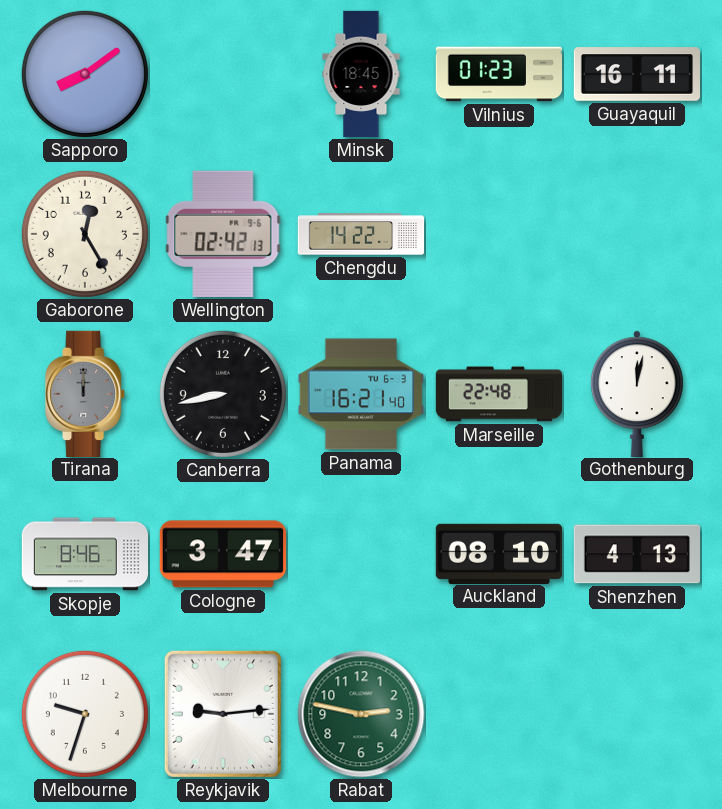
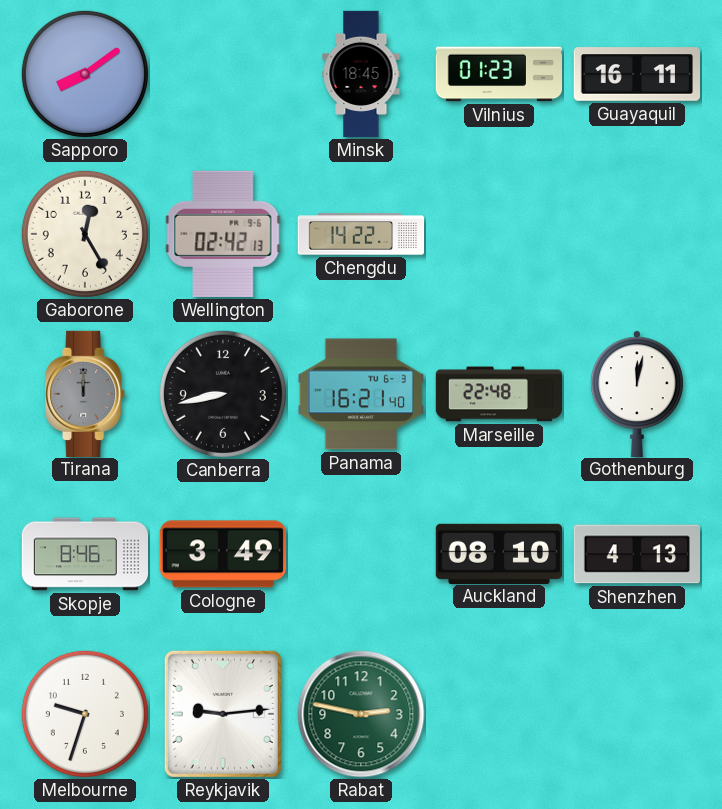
Cologne: 3:47 -> 3:49 (223, 554)
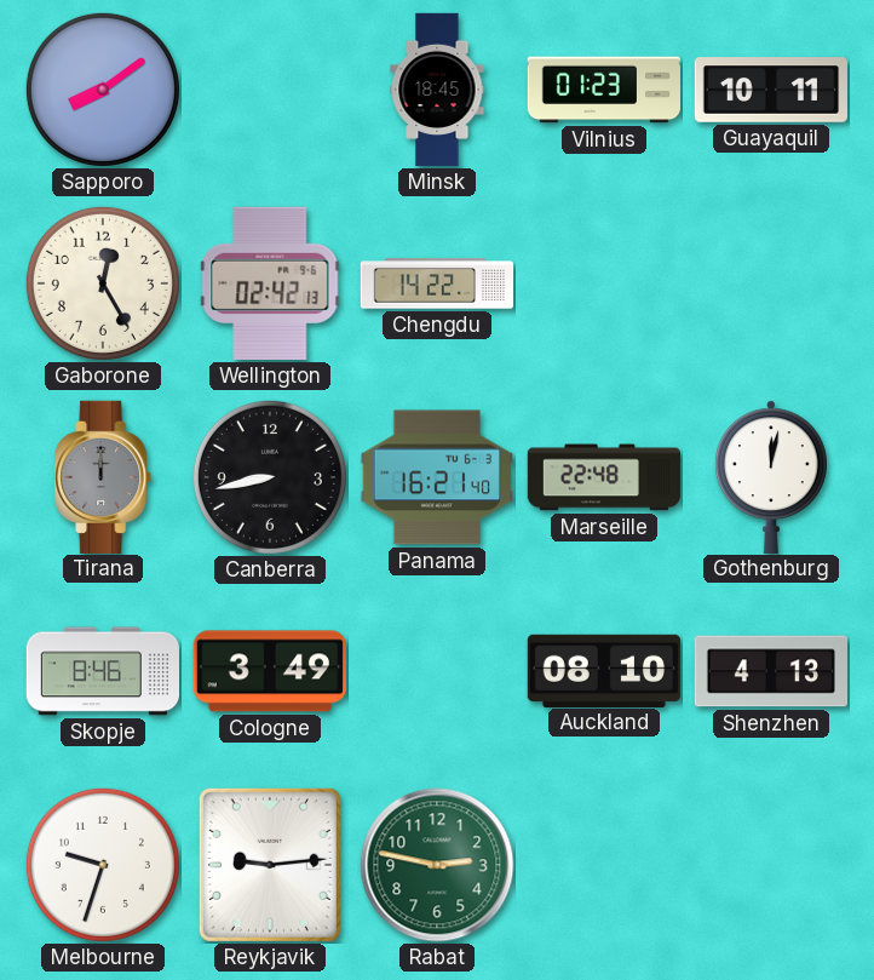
Guayaquil: 16:11 -> 10:11 (770, 90)
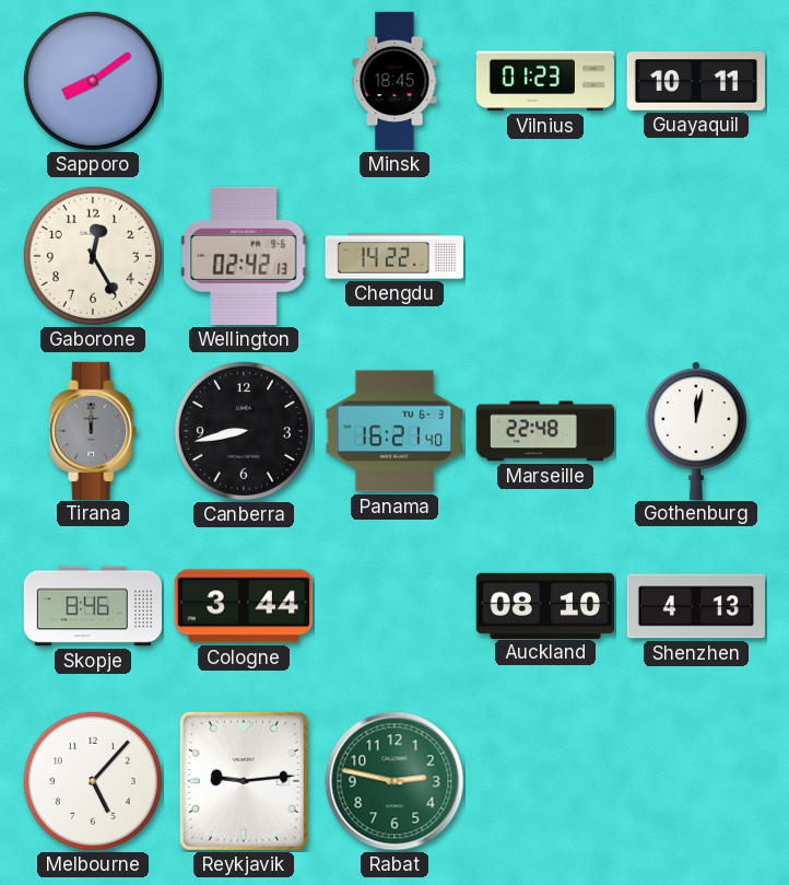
Cologne: 3:49 -> 3:44 (244, 606)
Melbourne: 9:33 -> 5:07 (93, 781)
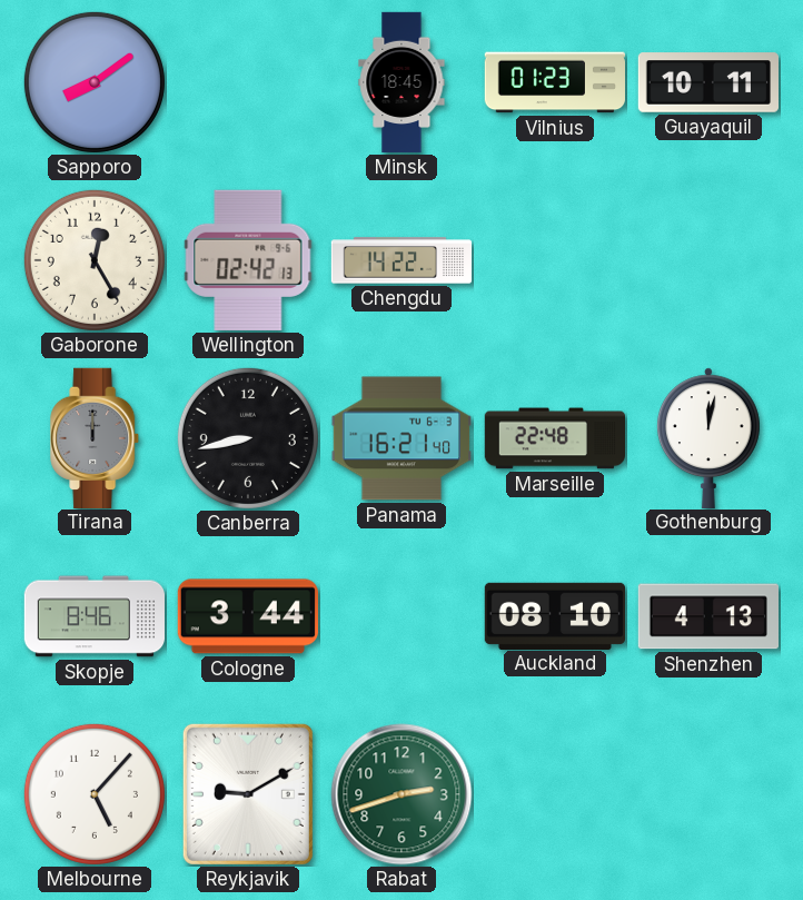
Reykjavik: 9:14 -> 9:10 (248, 794)
Rabat: 2:47 -> 2:42 (401, 794)
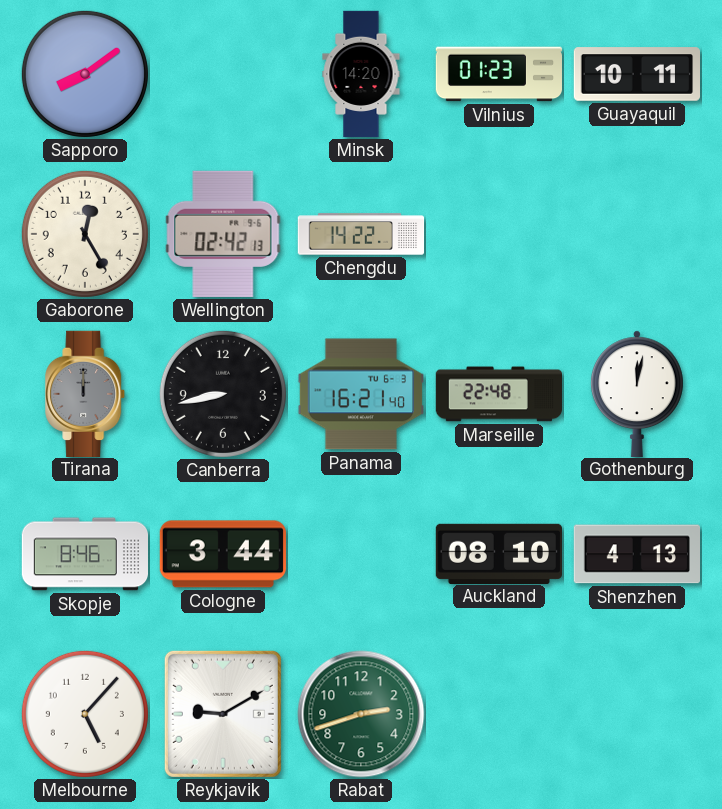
Minsk: 18:45 -> 14:20 (361, 74)
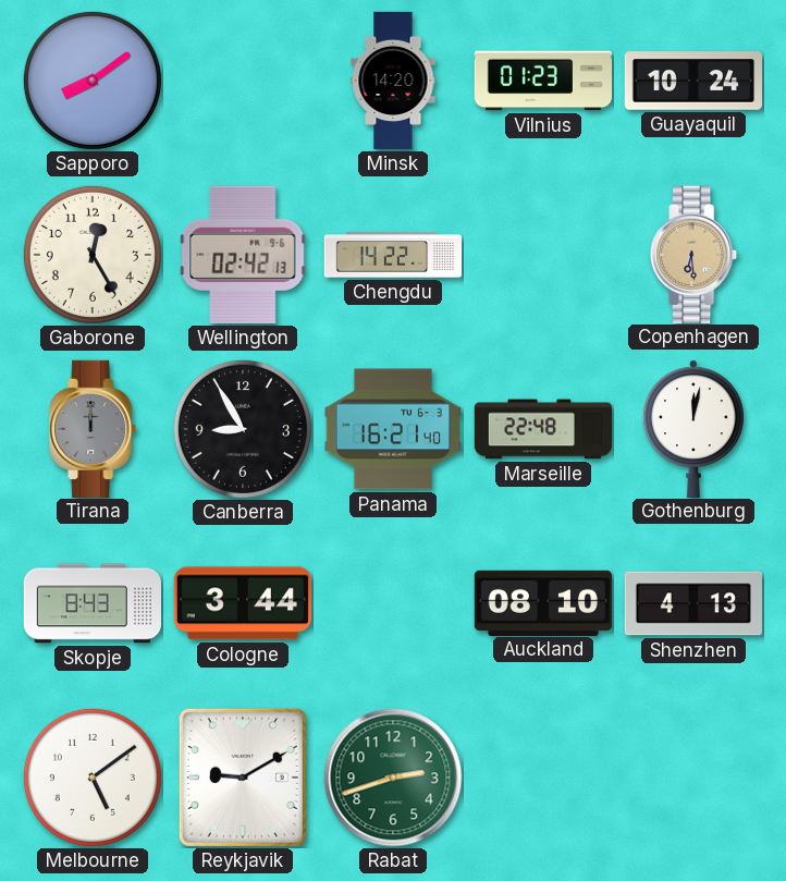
Guayaquil: 10:11 -> 10:24 (692, 81)
Copenhagen: none -> 6:29 (695, 254)
Canberra: 8:43 -> 8:55 (243, 429)
Skopje: 8:46 -> 8:43 (91, 603)
Melbourne: 5:07 -> 5:09 (93, 778)
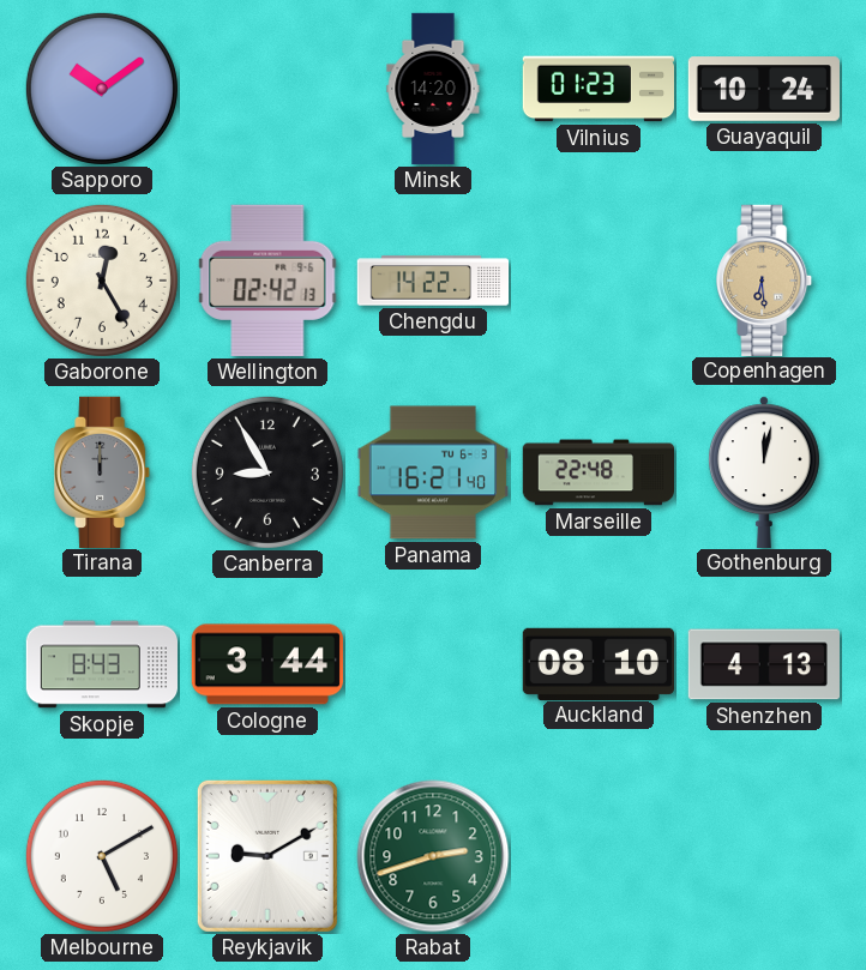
Sapporo: 8:09 -> 10:09 (102, 89)
Melbourne: 5:09 -> 5:10 (102, 856)
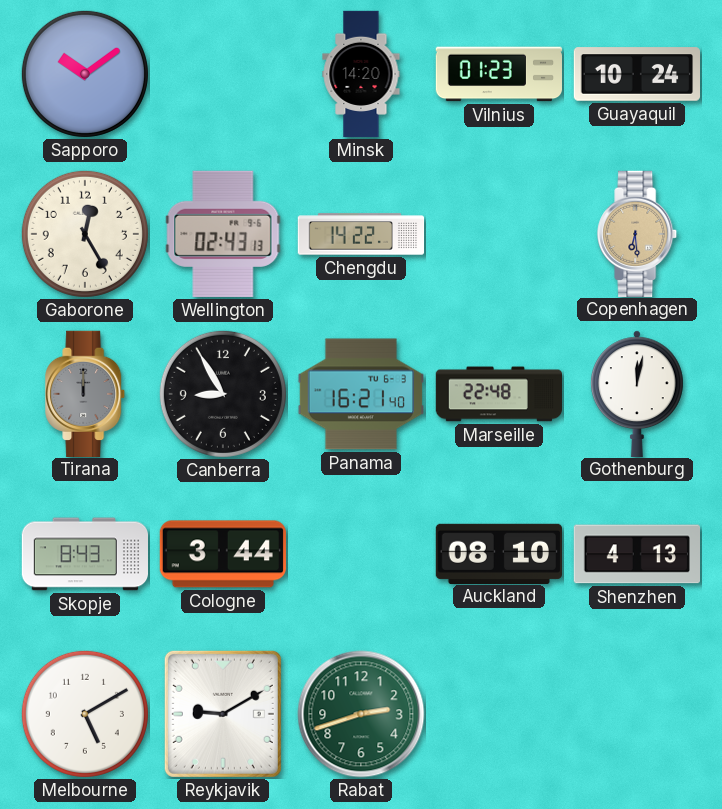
Wellington: 02:42 -> 02:43 (223, 234)
